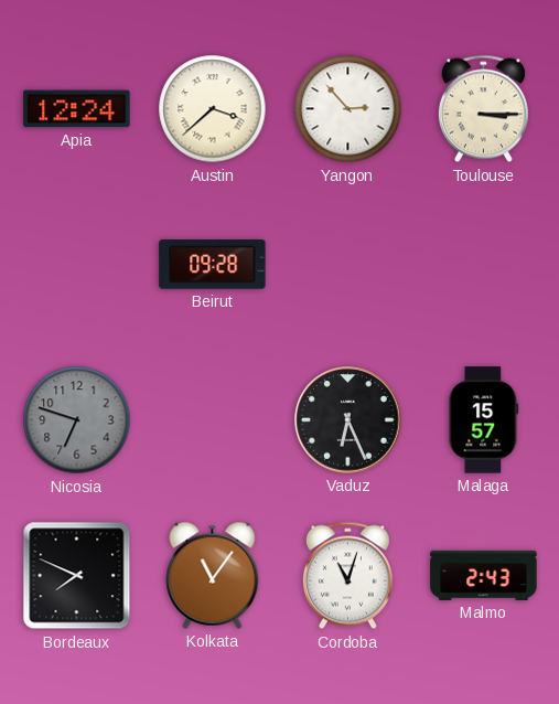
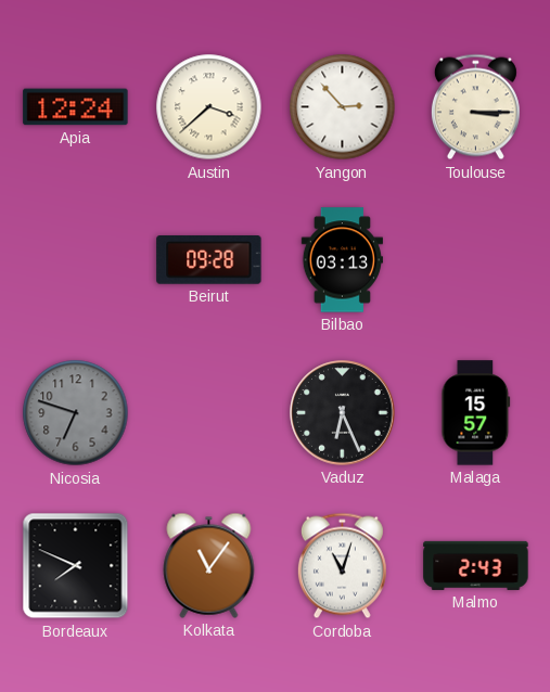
Bilbao: none -> 03:13 (342, 260)
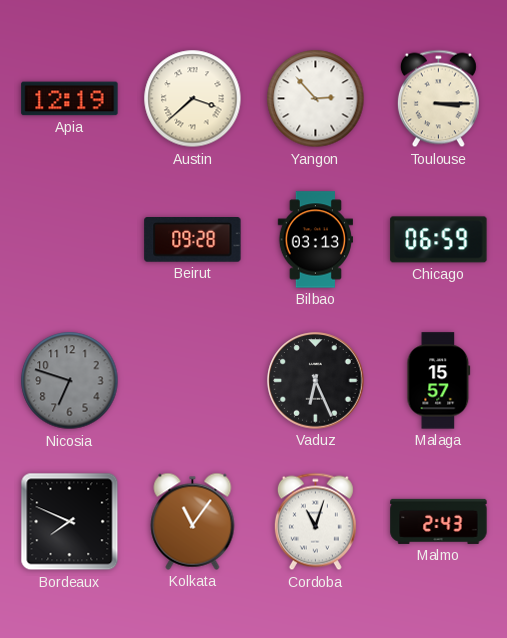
Apia: 12:24 -> 12:19 (70, 99)
Chicago: none -> 06:59 (439, 240)
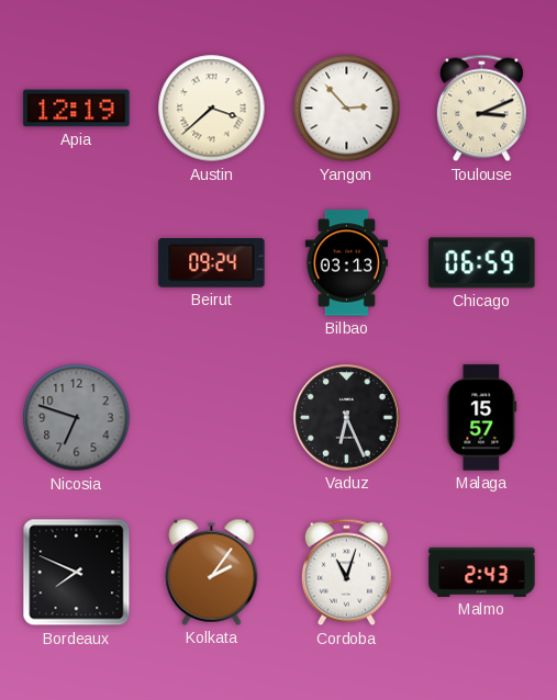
Toulouse: 3:15 -> 3:11 (481, 109)
Beirut: 09:28 -> 09:24 (212, 263)
Kolkata: 11:06 -> 2:06 (212, 572)
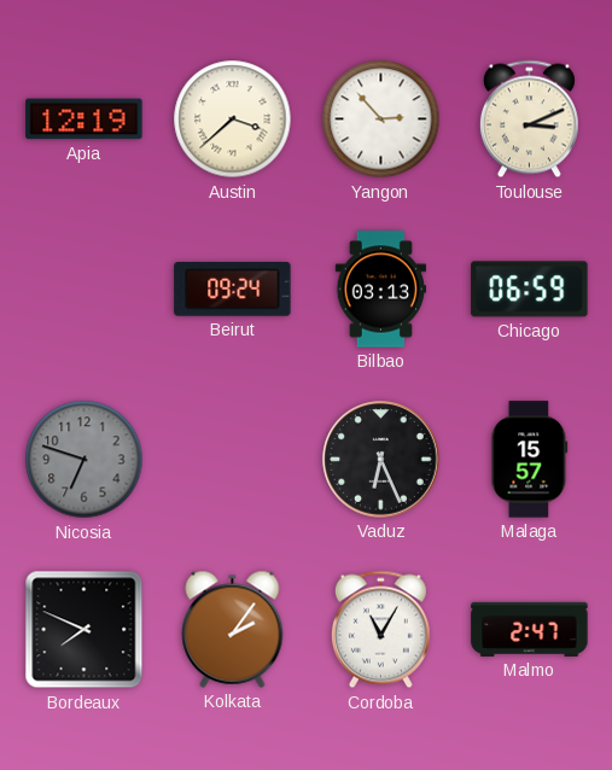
Cordoba: 11:03 -> 11:05 (380, 630)
Malmo: 2:43 -> 2:47 (530, 629)
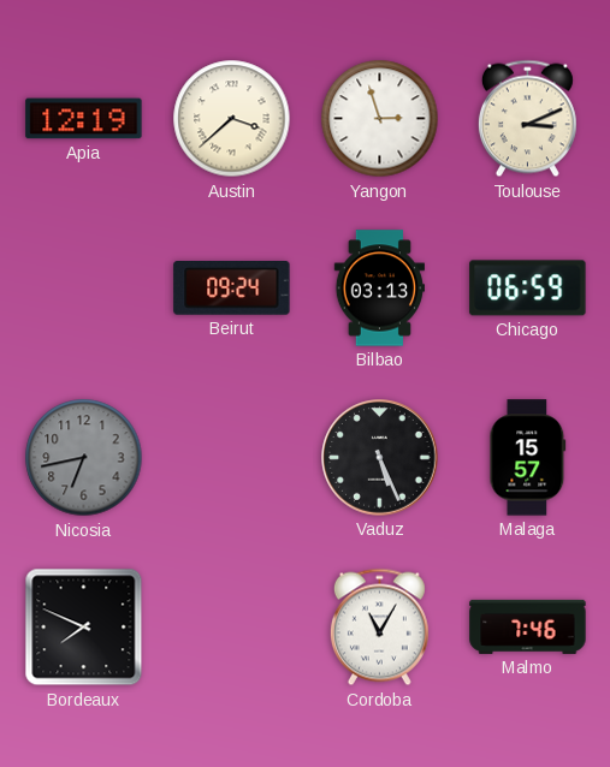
Yangon: 2:53 -> 2:57 (380, 119)
Nicosia: 6:48 -> 6:43 (84, 458)
Vaduz: 6:26 -> 5:26 (380, 458)
Kolkata: 2:06 -> none (233, 629)
Malmo: 2:47 -> 7:46 (528, 626)
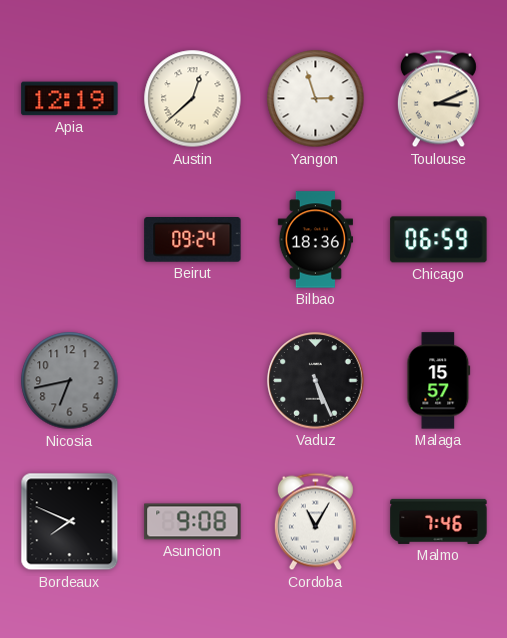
Austin: 3:38 -> 12:38 (193, 99)
Bilbao: 03:13 -> 18:36 (315, 240)
Asuncion: none -> 9:08 (193, 522)
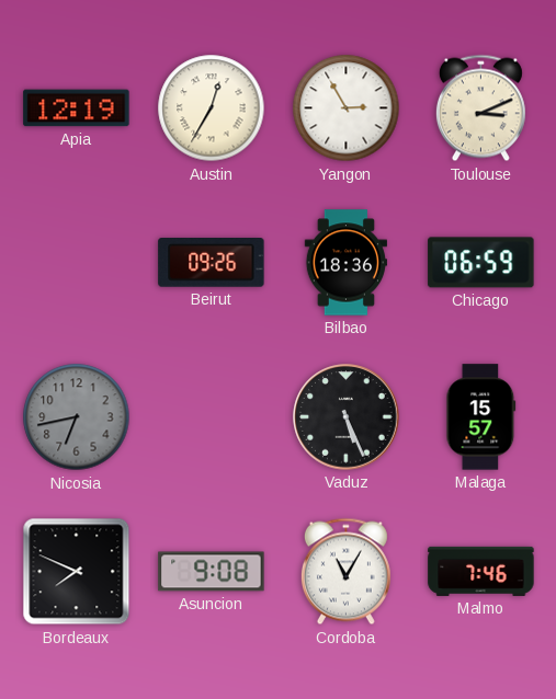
Austin: 12:38 -> 12:35 (212, 108)
Yangon: 2:57 -> 2:55 (347, 108)
Beirut: 09:24 -> 09:26 (212, 263)
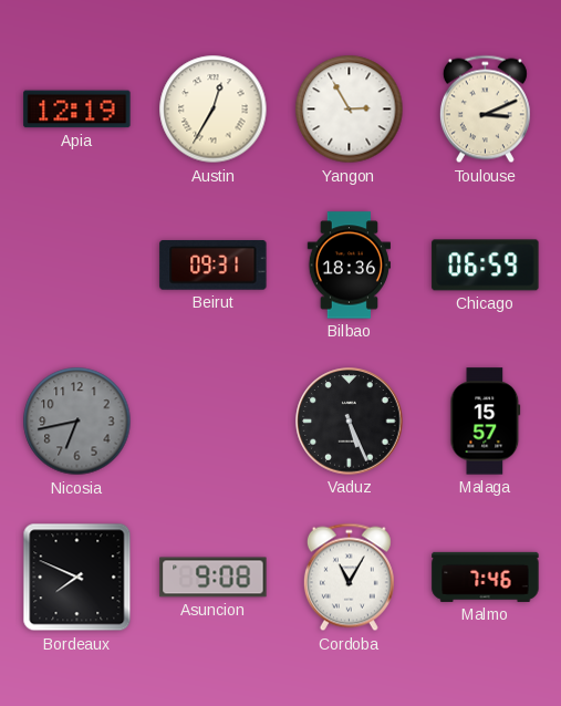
Beirut: 09:26 -> 09:31 (214, 266)
